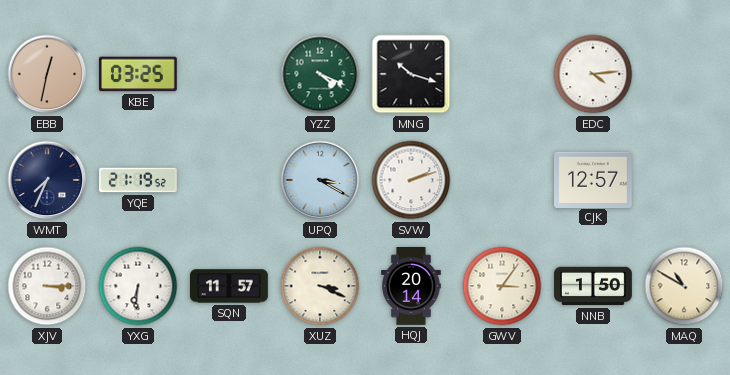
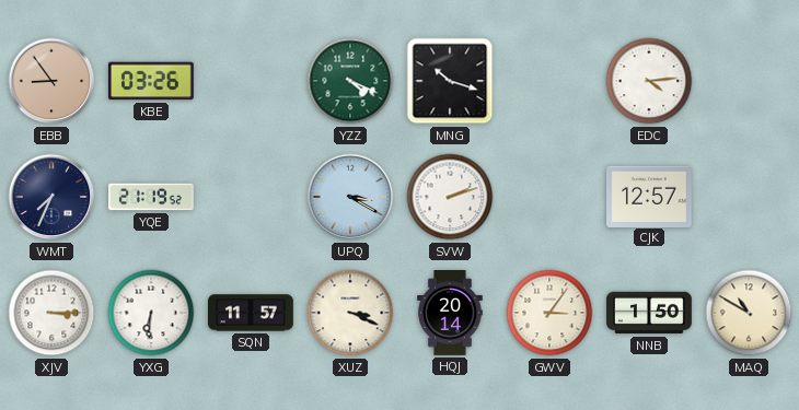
EBB: 12:32 -> 8:54 (51, 81)
KBE: 03:25 -> 03:26 (151, 81)
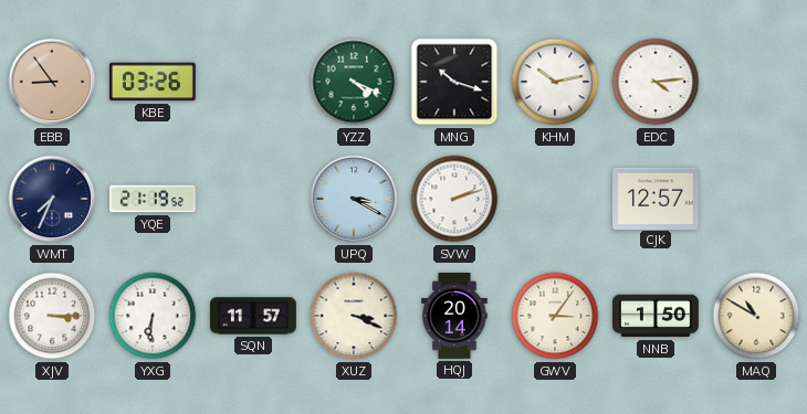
KHM: none -> 10:13 (555, 82)
